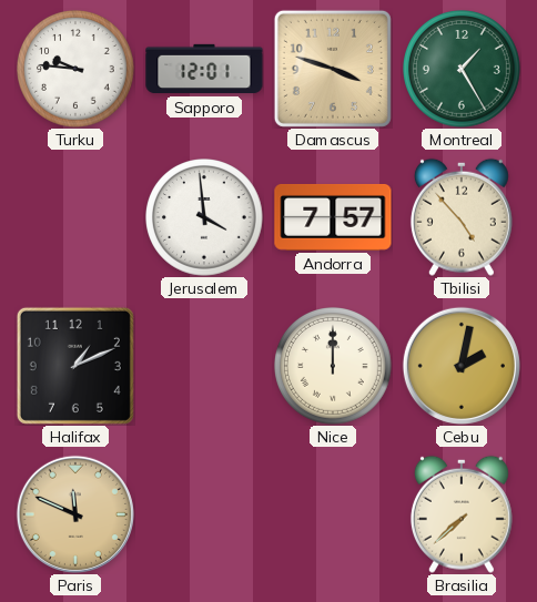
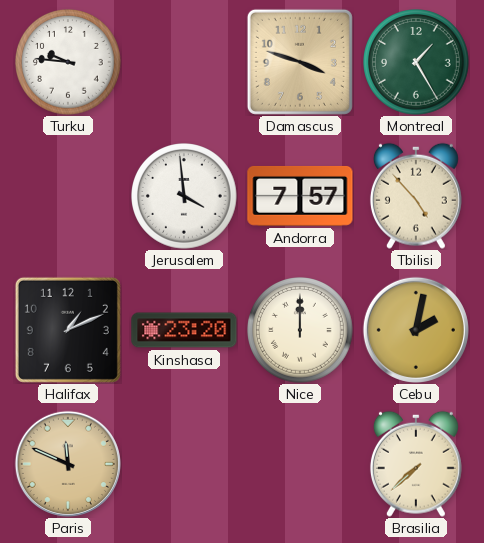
Sapporo: 12:01 -> none (204, 69)
Kinshasa: none -> 23:20 (184, 330)
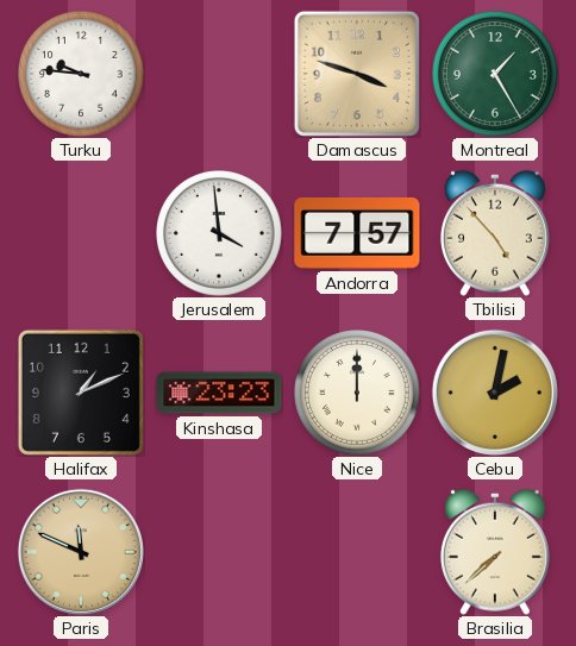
Kinshasa: 23:20 -> 23:23 (219, 393)
